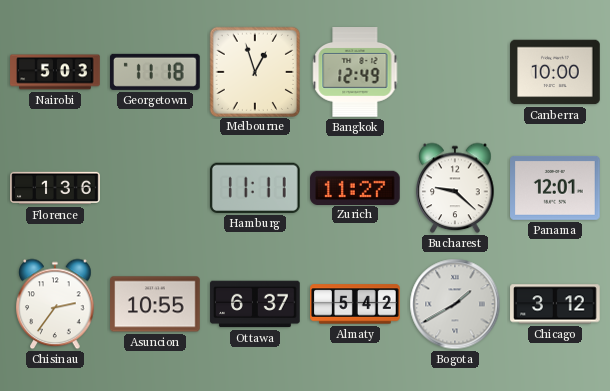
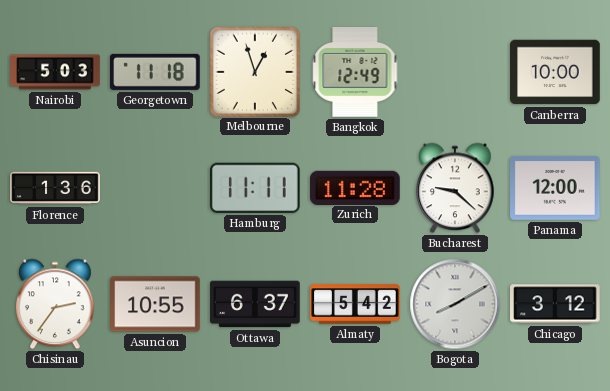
Zurich: 11:27 -> 11:28 (355, 187)
Panama: 12:01 -> 12:00 (555, 188)
Bogota: 1:40 -> 8:10 (455, 304)
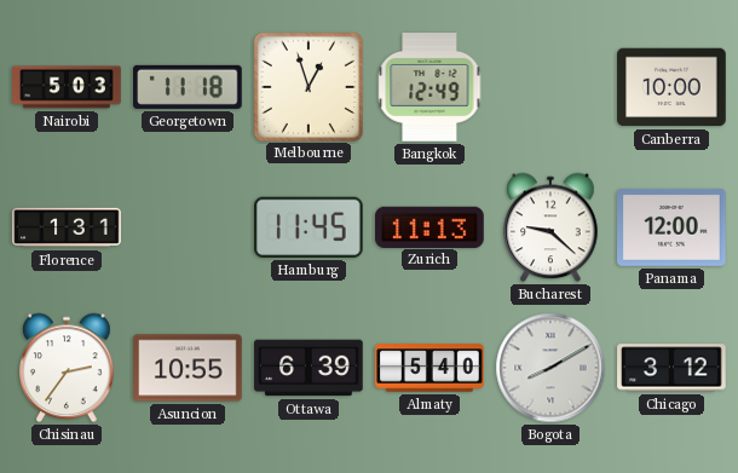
Florence: 1:36 -> 1:31 (67, 227)
Hamburg: 11:11 -> 11:45 (309, 227)
Zurich: 11:28 -> 11:13 (429, 226)
Ottawa: 6:37 -> 6:39 (309, 368)
Almaty: 5:42 -> 5:40 (429, 368)
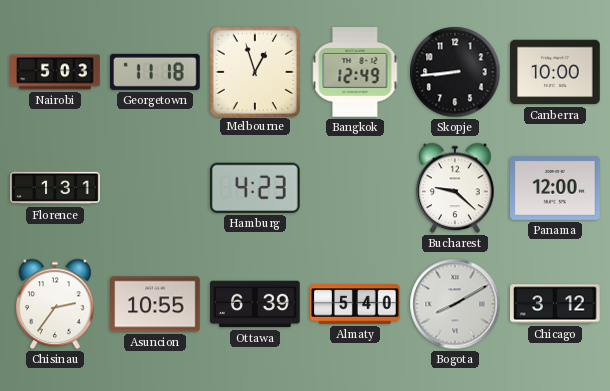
Skopje: none -> 8:44 (455, 72)
Hamburg: 11:45 -> 4:23 (255, 188)
Zurich: 11:13 -> none (429, 226)
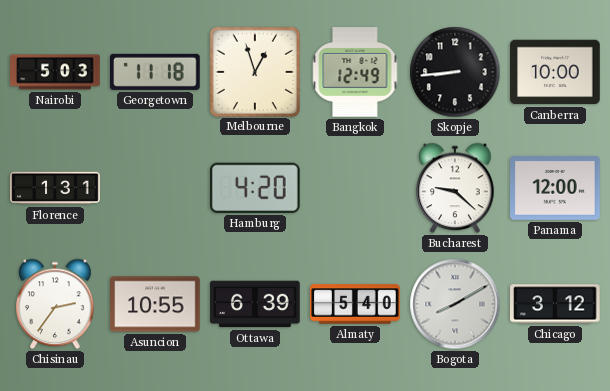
Hamburg: 4:23 -> 4:20 (255, 188)
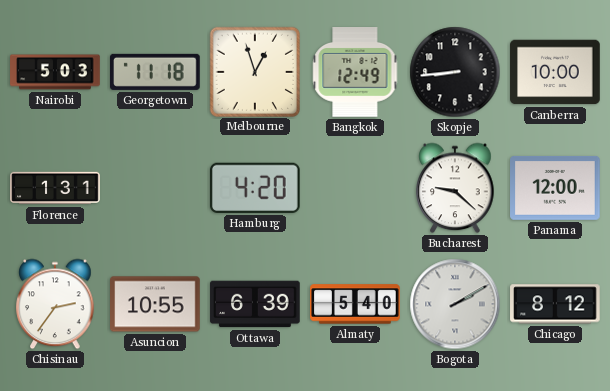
Bogota: 8:10 -> 2:10 (455, 304)
Chicago: 3:12 -> 8:12 (555, 304)
